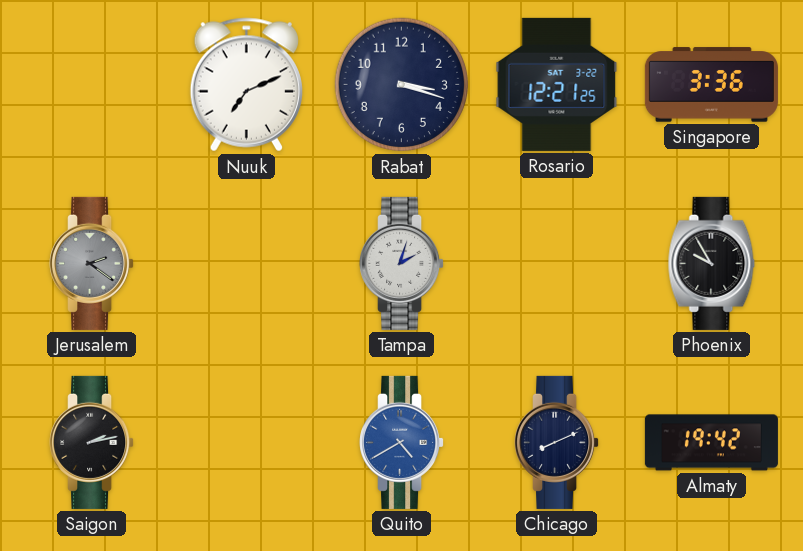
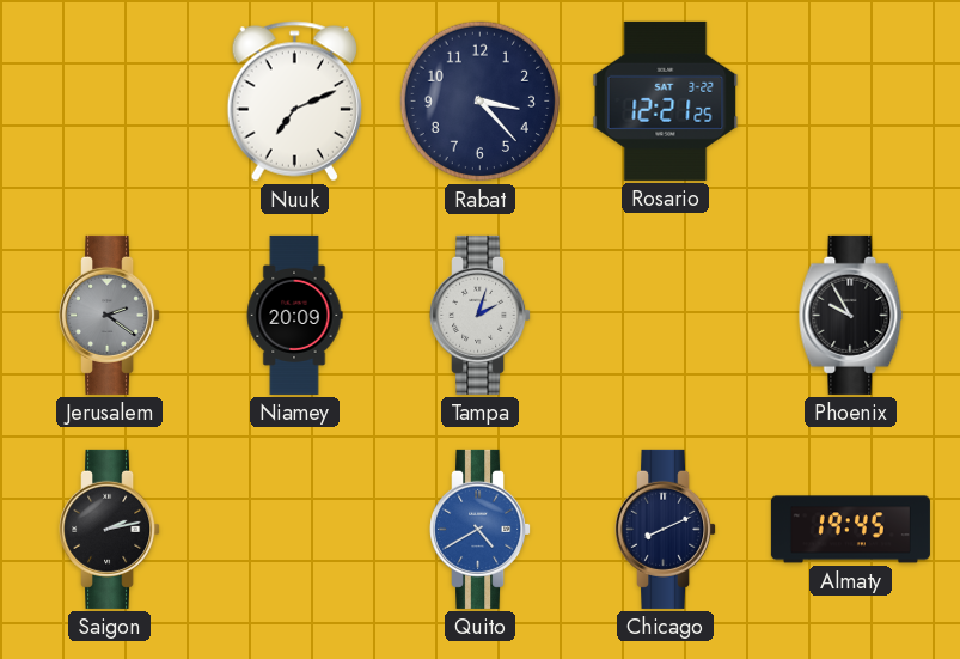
Rabat: 3:18 -> 3:23 (481, 102)
Singapore: 3:36 -> none (711, 85)
Niamey: none -> 20:09 (294, 315)
Almaty: 19:42 -> 19:45 (850, 530)
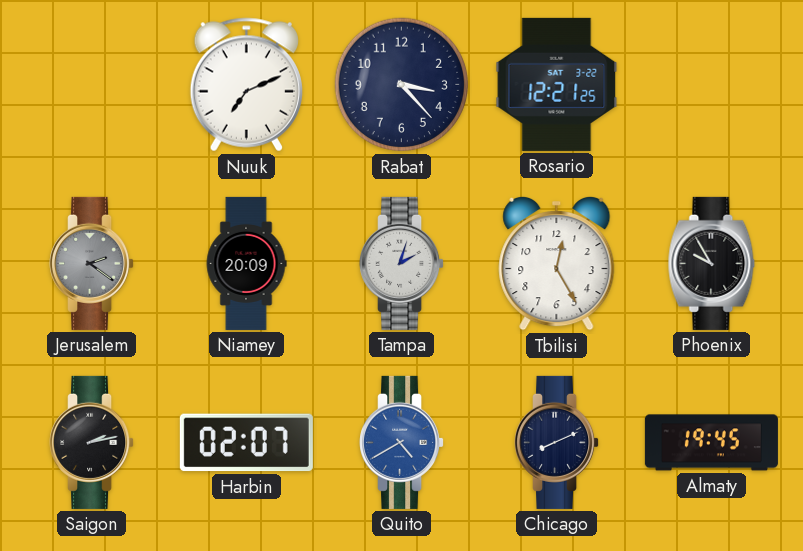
Tbilisi: none -> 12:25 (557, 263)
Harbin: none -> 02:07 (246, 443)
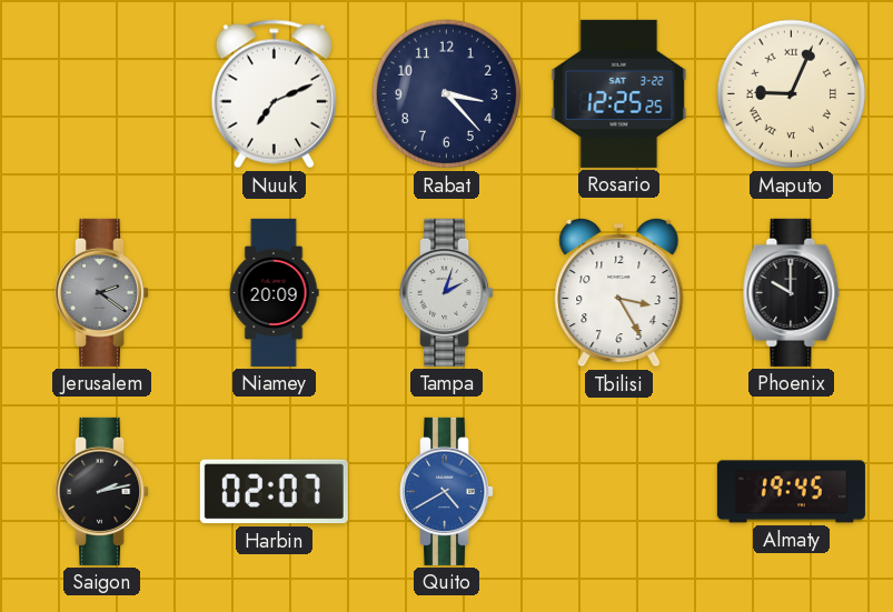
Rosario: 12:21 -> 12:25 (619, 93)
Maputo: none -> 9:04 (792, 94)
Tbilisi: 12:25 -> 3:25 (619, 292)
Phoenix: 9:55 -> 10:00 (792, 292)
Chicago: 8:11 -> none (557, 442)
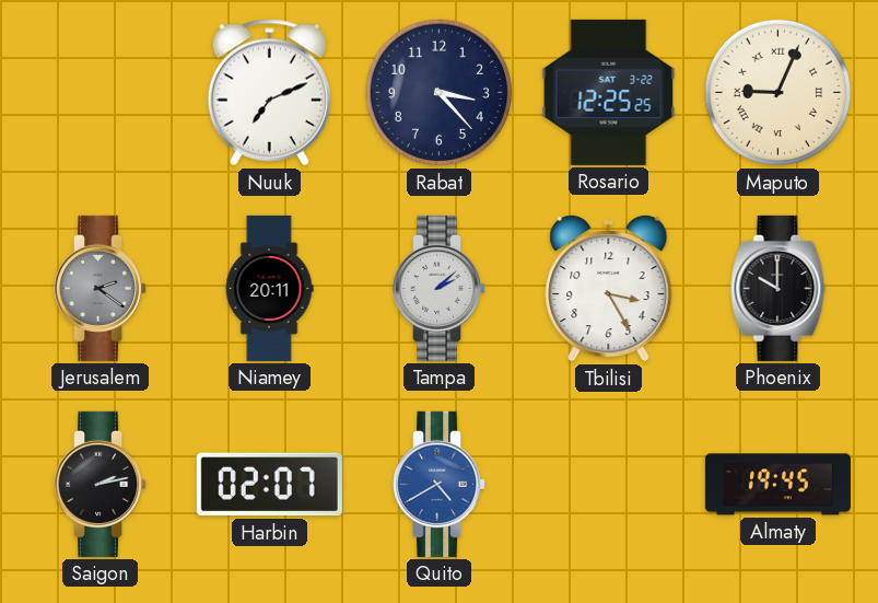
Niamey: 20:09 -> 20:11 (269, 288)
Tampa: 2:03 -> 2:08 (440, 288)
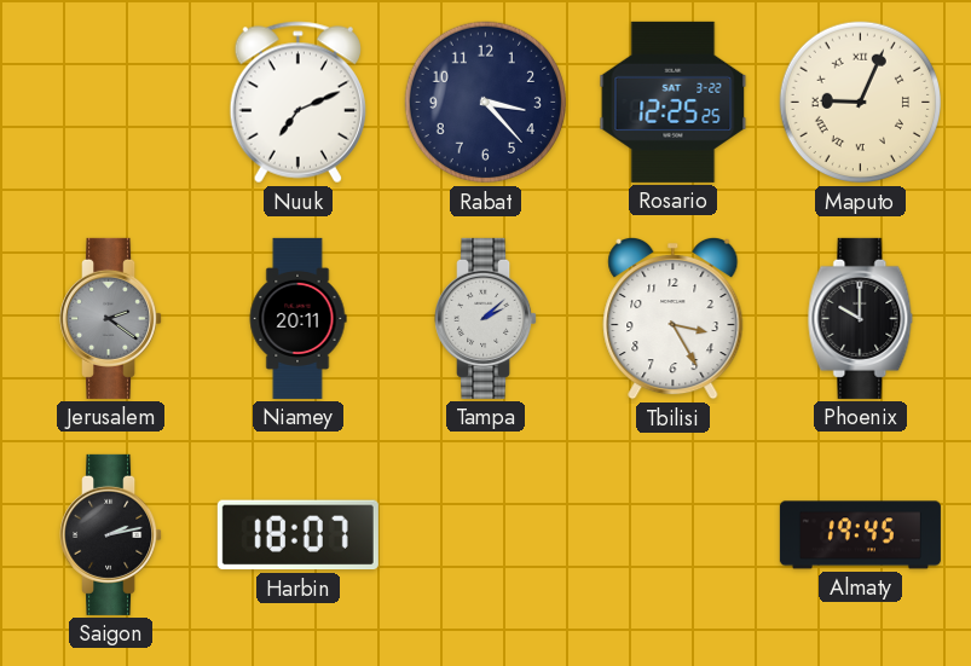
Harbin: 02:07 -> 18:07 (297, 535)
Quito: 4:40 -> none (440, 484)
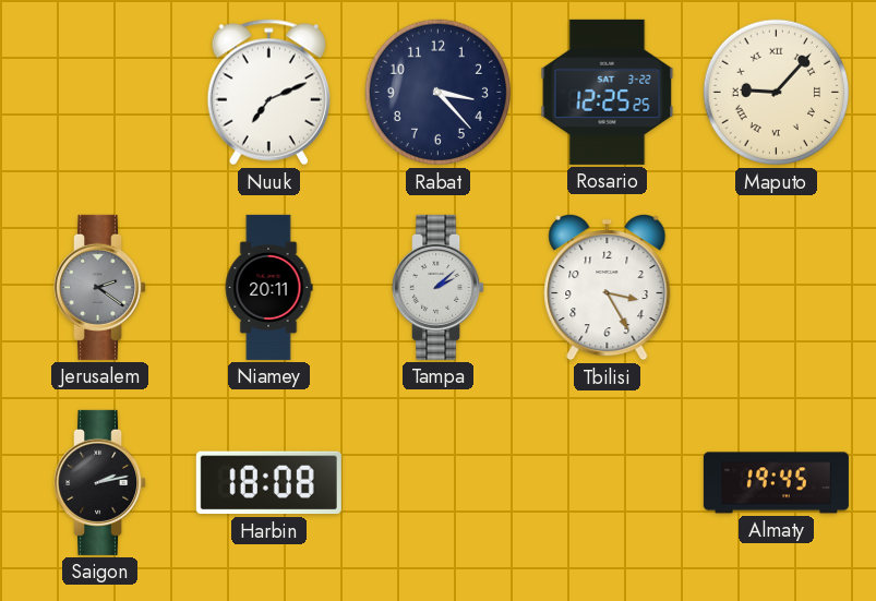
Maputo: 9:04 -> 9:07 (777, 93)
Phoenix: 10:00 -> none (861, 318)
Harbin: 18:07 -> 18:08 (268, 483)
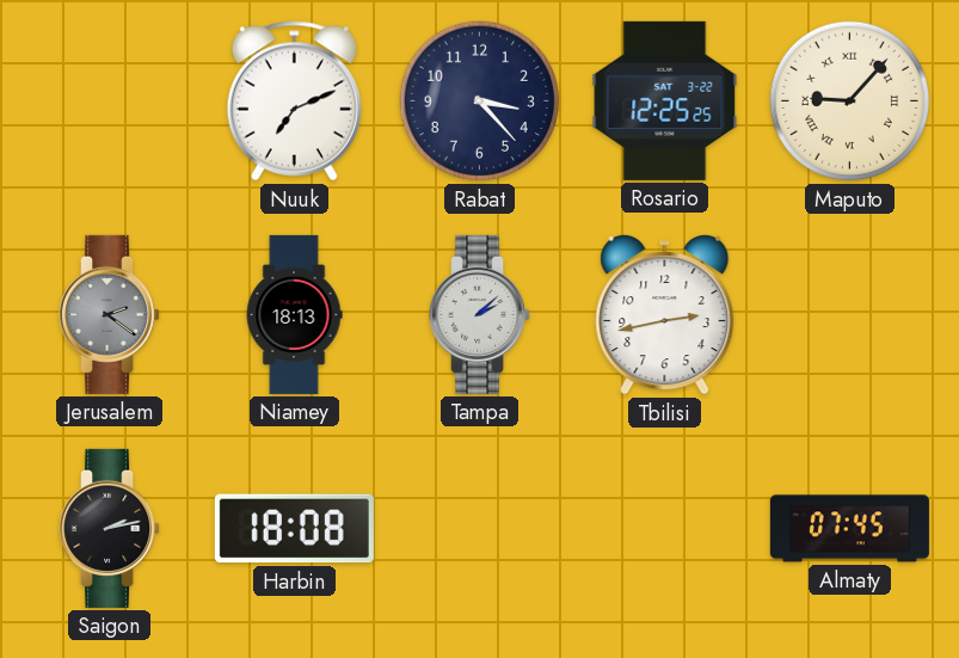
Niamey: 20:11 -> 18:13 (294, 314)
Tbilisi: 3:25 -> 2:43 (665, 314)
Almaty: 19:45 -> 07:45 (849, 529)
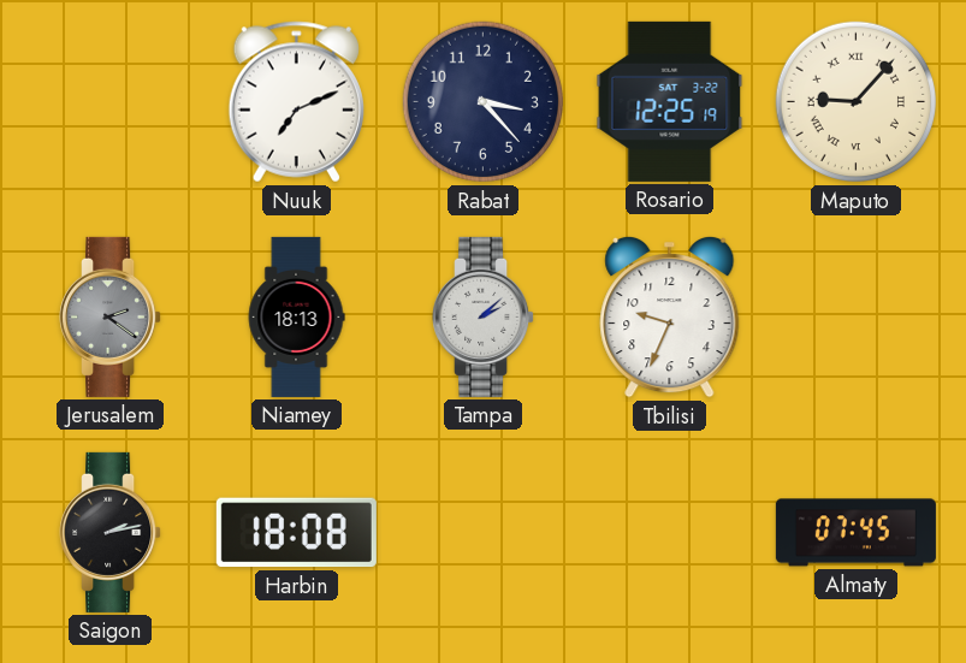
Rosario: 12:25:25 -> 12:25:19 (670, 101)
Tbilisi: 2:43 -> 9:34 (670, 316)
